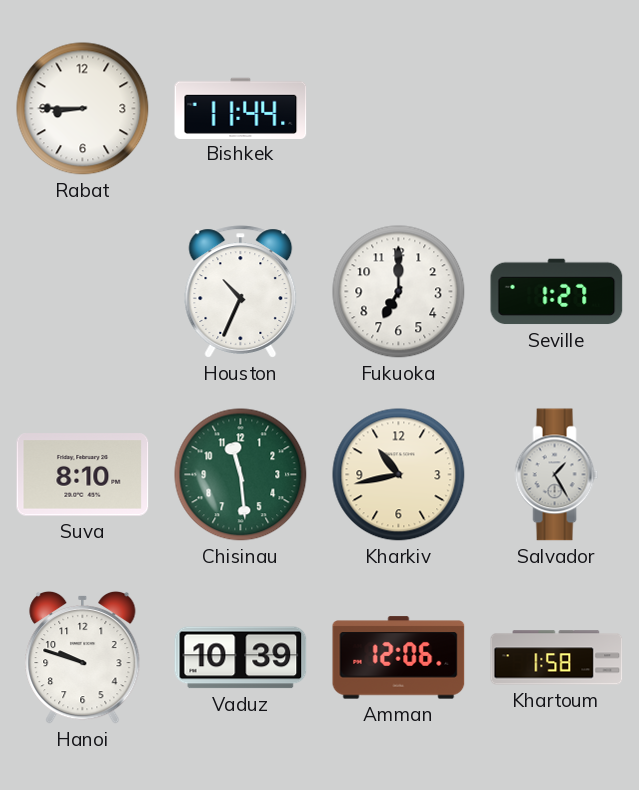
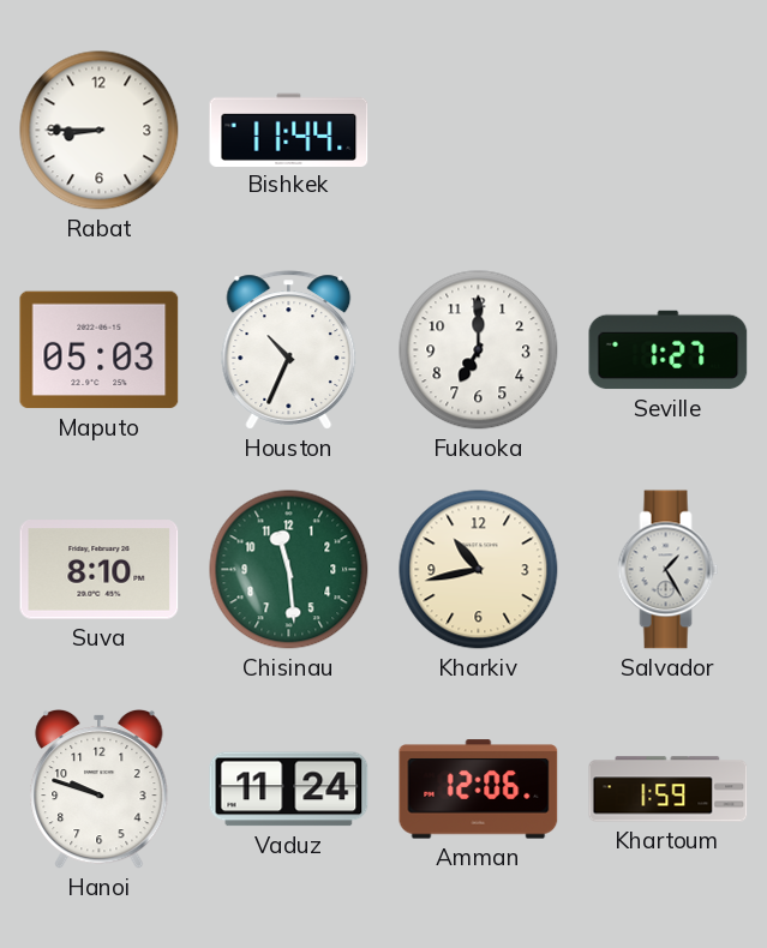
Maputo: none -> 05:03 (100, 350)
Vaduz: 10:39 -> 11:24 (289, 790)
Khartoum: 1:58 -> 1:59 (669, 790)
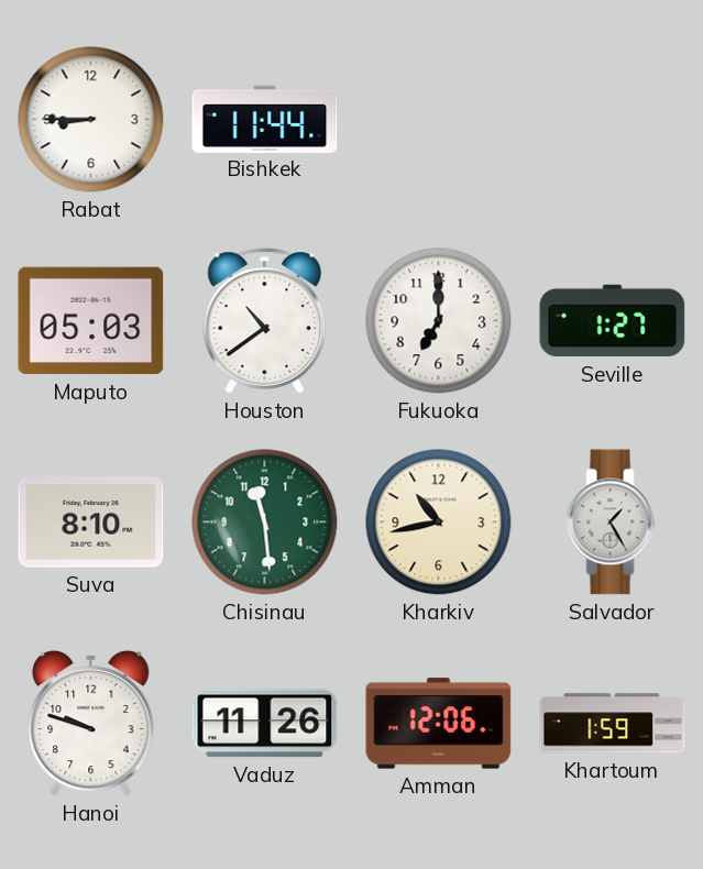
Houston: 10:34 -> 10:39 (265, 321)
Vaduz: 11:24 -> 11:26 (265, 724)
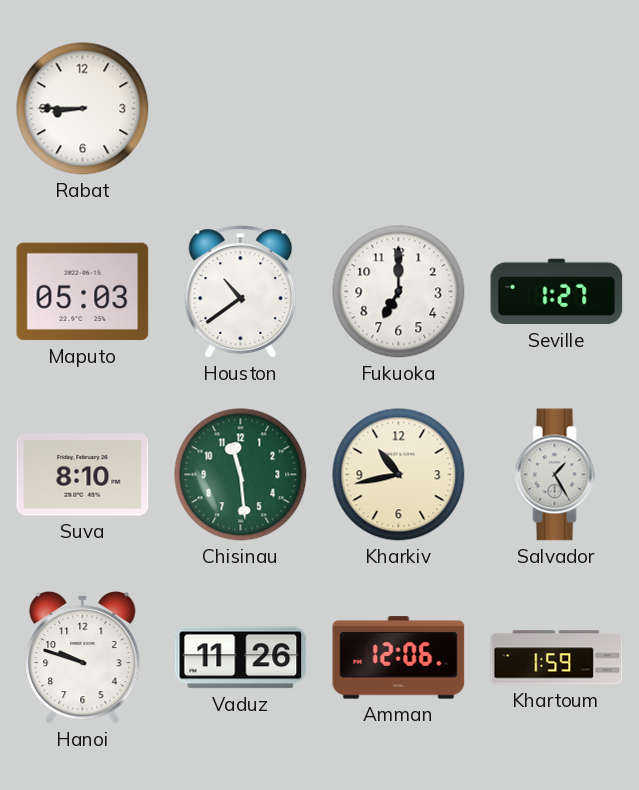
Bishkek: 11:44 -> none (265, 119)
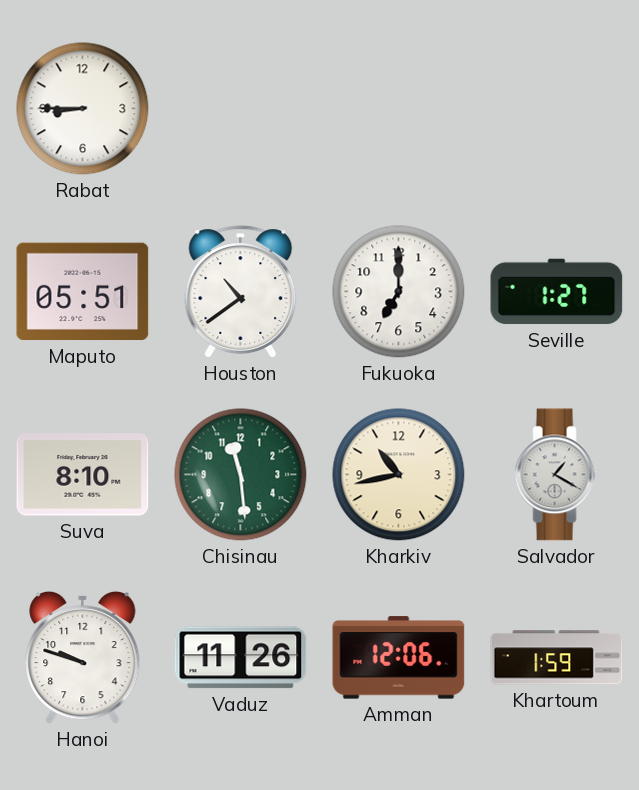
Maputo: 05:03 -> 05:51 (83, 292)
Salvador: 1:25 -> 1:20 (557, 475)
